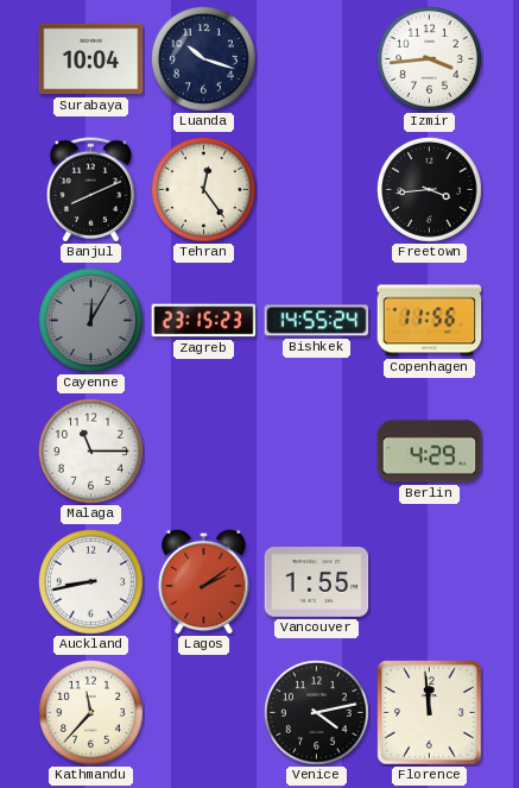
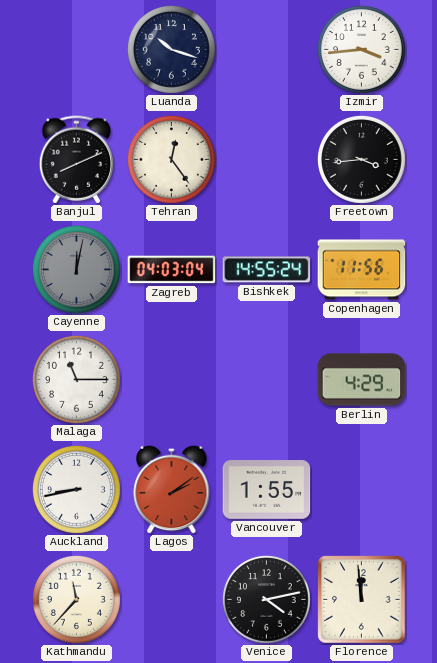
Surabaya: 10:04 -> none (91, 59)
Cayenne: 12:05 -> 12:02 (76, 269)
Zagreb: 23:15 -> 04:03 (172, 270)
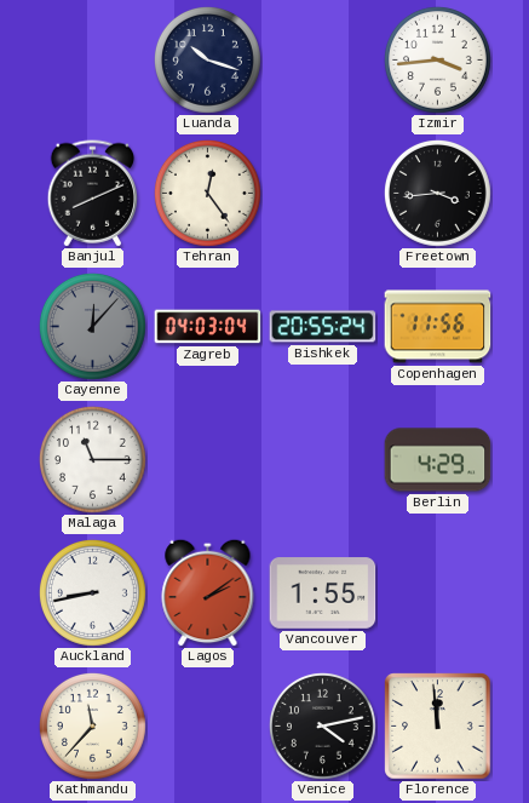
Cayenne: 12:02 -> 12:07 (92, 326)
Bishkek: 14:55 -> 20:55 (323, 327)
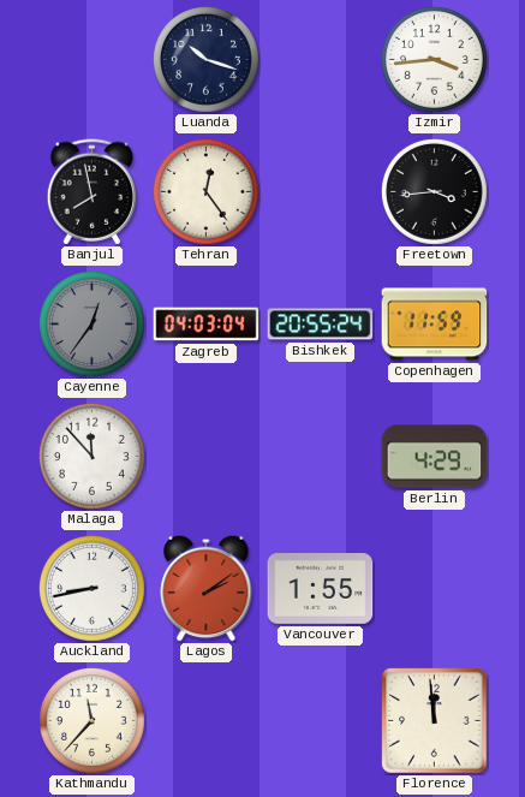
Banjul: 8:11 -> 7:58 (93, 192)
Cayenne: 12:07 -> 12:36 (91, 323)
Copenhagen: 11:56 -> 11:59 (435, 325)
Malaga: 11:15 -> 11:53 (91, 456)
Venice: 4:13 -> none (322, 725)
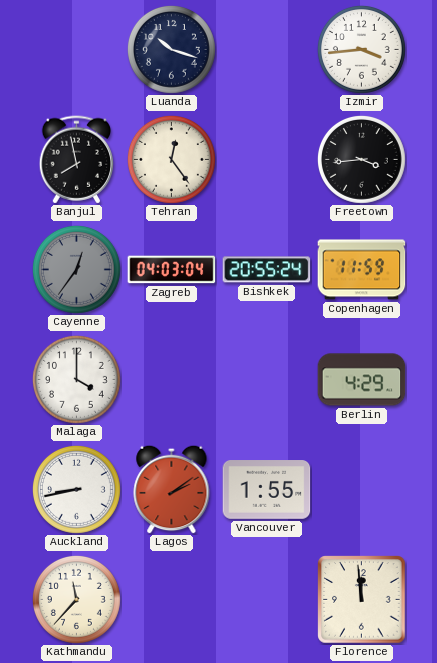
Malaga: 11:53 -> 4:00 (76, 379)
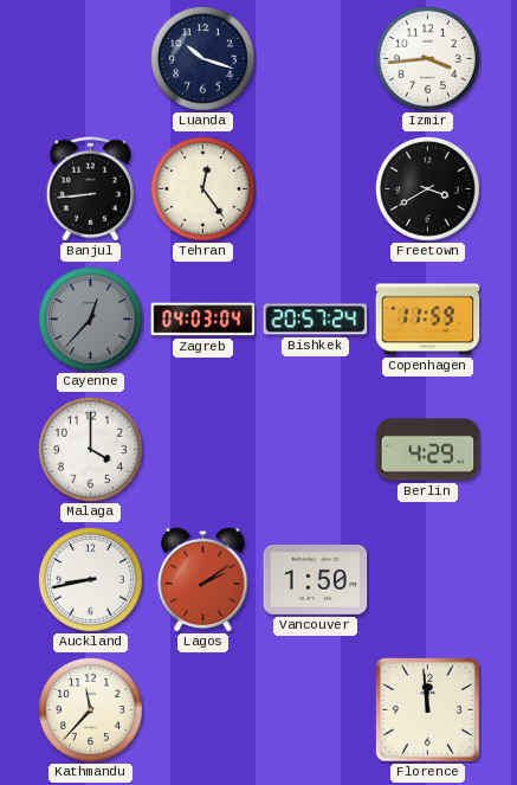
Banjul: 7:58 -> 8:44 (91, 189)
Freetown: 3:44 -> 3:40 (427, 188)
Cayenne: 12:36 -> 12:37 (90, 318)
Bishkek: 20:55 -> 20:57 (316, 320)
Vancouver: 1:55 -> 1:50 (316, 580)
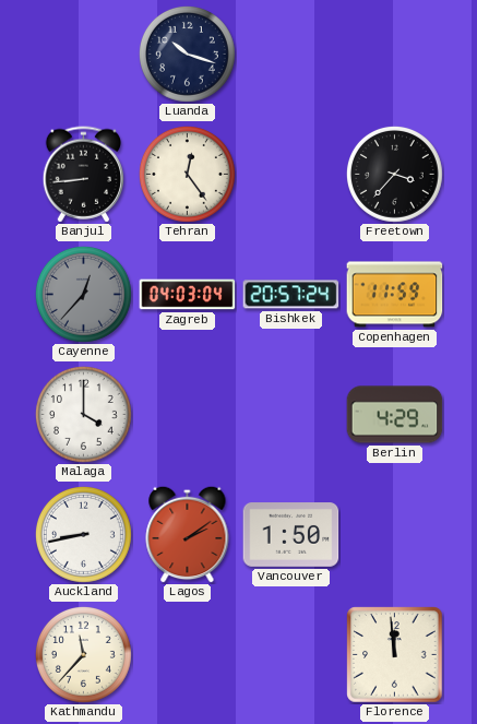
Izmir: 3:44 -> none (427, 58)
Freetown: 3:40 -> 3:37 (394, 174)
